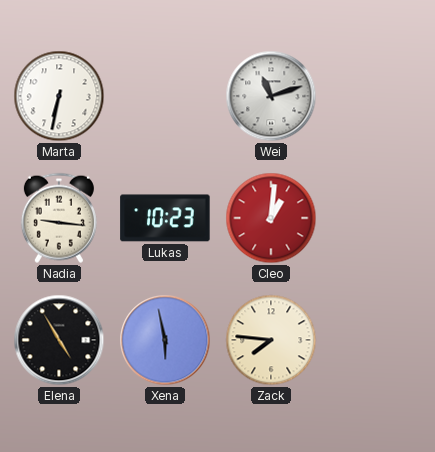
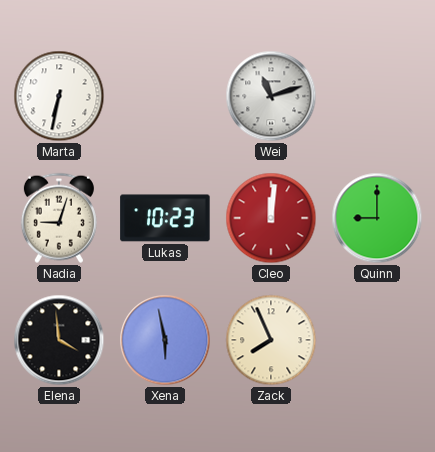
Nadia: 9:16 -> 9:03 (59, 218)
Cleo: 1:01 -> 12:01 (271, 218)
Quinn: none -> 9:00 (377, 218)
Elena: 4:55 -> 3:59 (59, 340)
Zack: 7:46 -> 7:56 (271, 340)
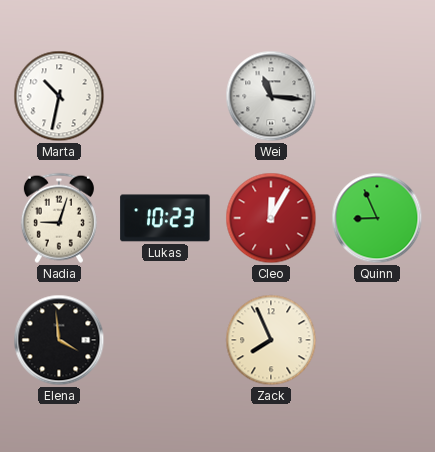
Marta: 6:32 -> 10:32 (59, 96)
Wei: 11:12 -> 11:16 (271, 96)
Cleo: 12:01 -> 12:05 (271, 218)
Quinn: 9:00 -> 8:56 (377, 218)
Xena: 5:58 -> none (165, 340)
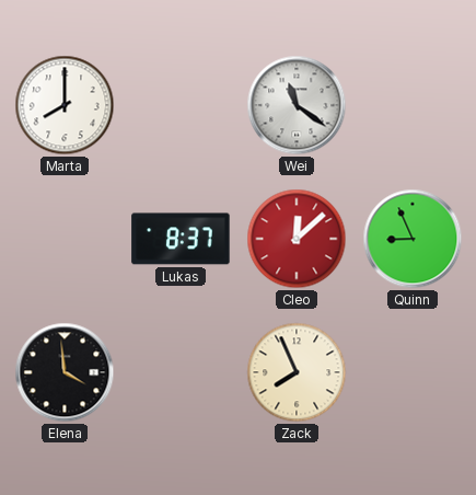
Marta: 10:32 -> 8:00 (65, 105)
Wei: 11:16 -> 11:21 (297, 105)
Nadia: 9:03 -> none (59, 218)
Lukas: 10:23 -> 8:37 (181, 239)
Cleo: 12:05 -> 12:08 (297, 239)
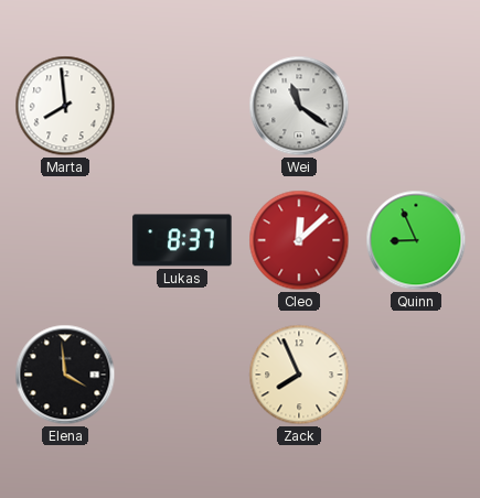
Marta: 8:00 -> 7:59 (65, 106)
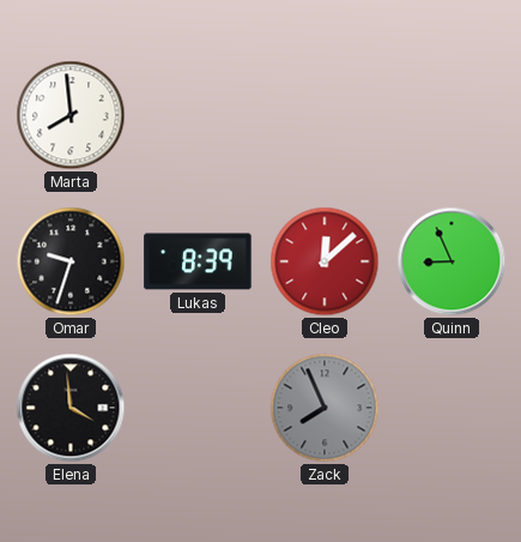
Wei: 11:21 -> none (299, 106)
Omar: none -> 9:33 (71, 261)
Lukas: 8:37 -> 8:39 (198, 261)
Zack dial: cream -> grey (325, 408)
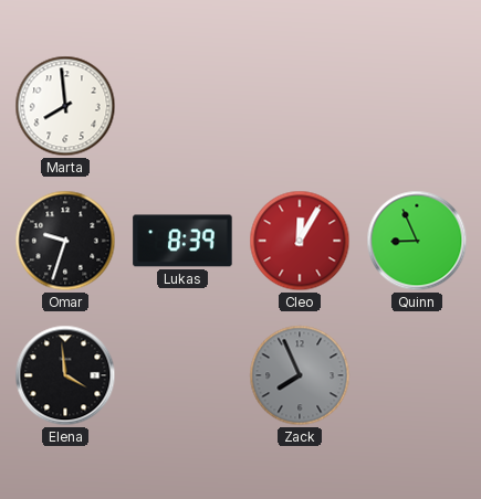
Cleo: 12:08 -> 12:05 (300, 241)
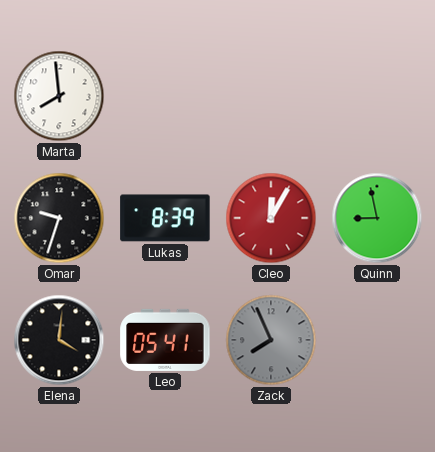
Quinn: 8:56 -> 8:58 (377, 218)
Elena: 3:59 -> 4:01 (59, 340)
Leo: none -> 05:41 (165, 340)
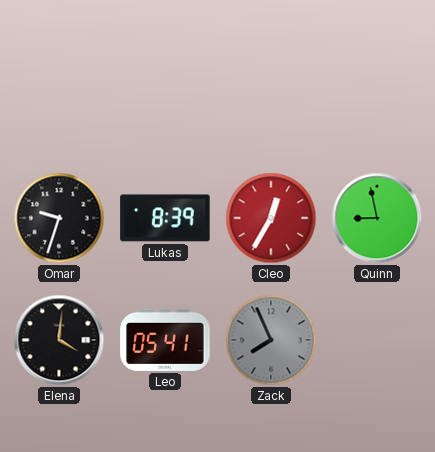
Marta: 7:59 -> none (59, 96)
Cleo: 12:05 -> 12:35 (271, 218)
